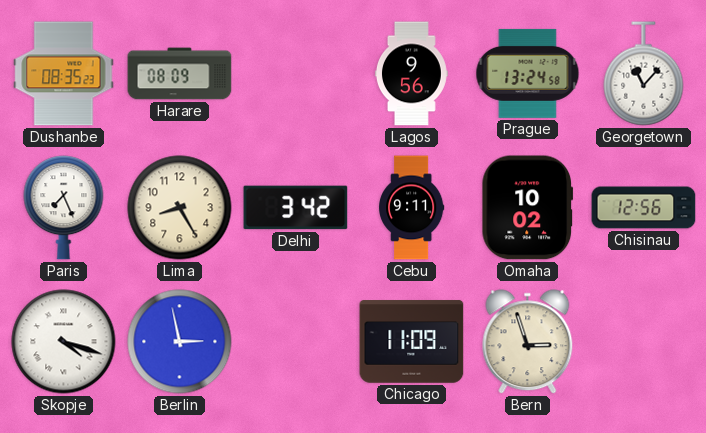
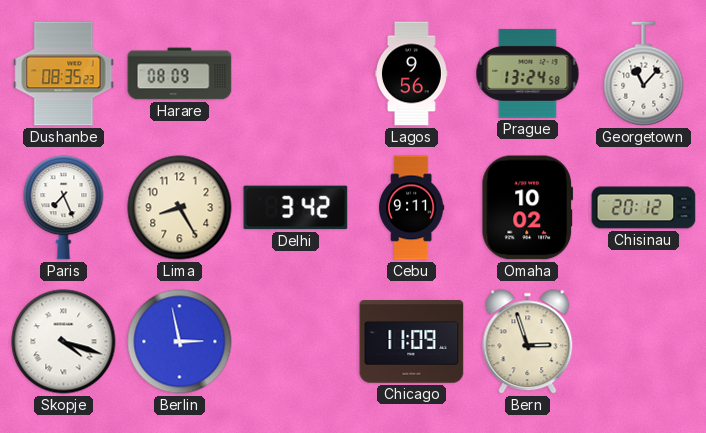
Chisinau: 12:56 -> 20:12 (644, 208)
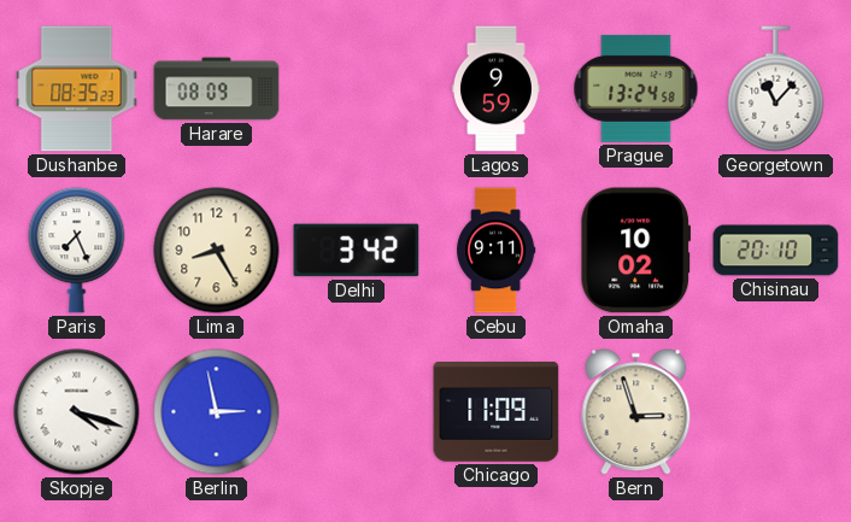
Lagos: 9:56 -> 9:59 (495, 89)
Chisinau: 20:12 -> 20:10 (776, 251)
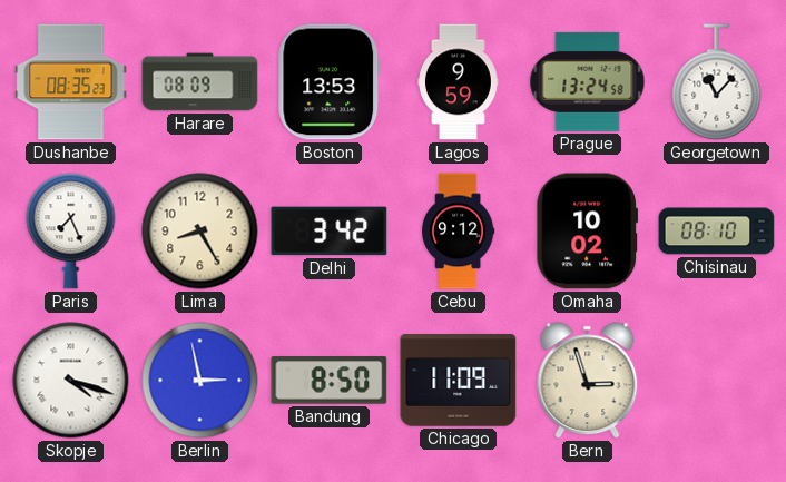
Boston: none -> 13:53 (330, 82)
Cebu: 9:11 -> 9:12 (459, 232)
Chisinau: 20:10 -> 08:10 (717, 232)
Bandung: none -> 8:50 (330, 381)
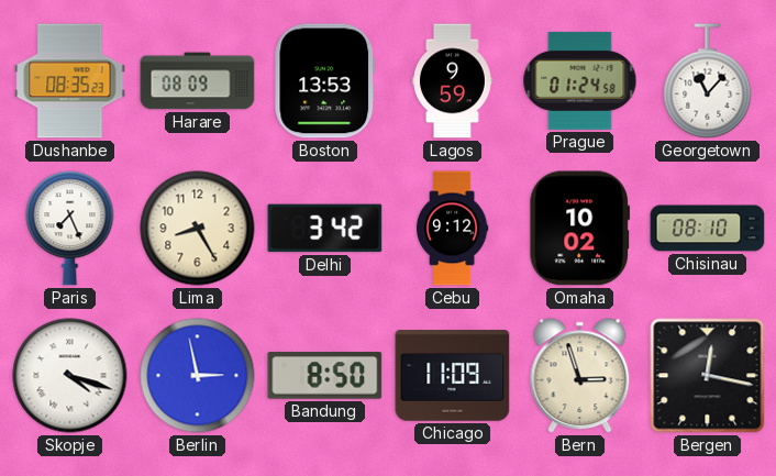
Prague: 13:24 -> 01:24 (580, 80)
Bergen: none -> 12:17 (708, 376)
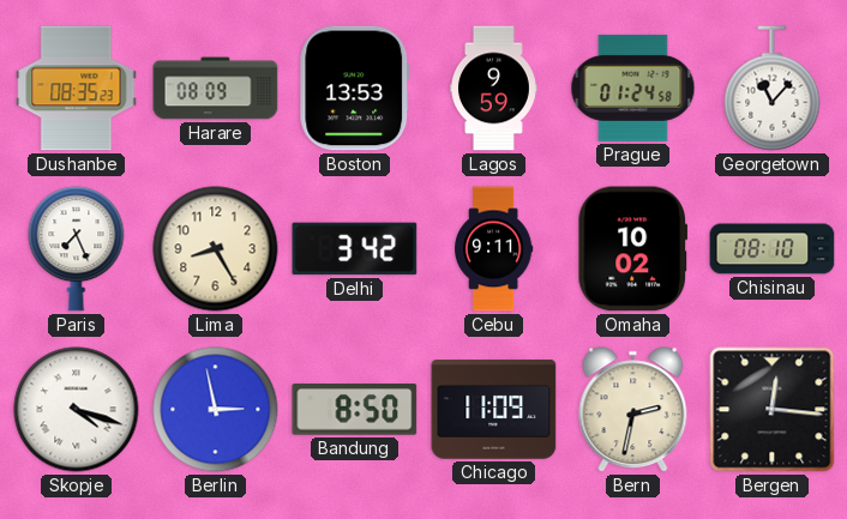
Cebu: 9:12 -> 9:11 (494, 249)
Bern: 2:57 -> 2:32 (633, 410)
Bergen: 12:17 -> 12:16 (773, 410)
